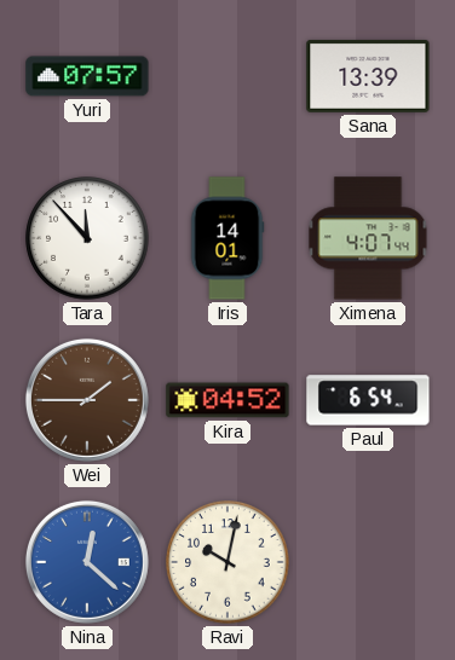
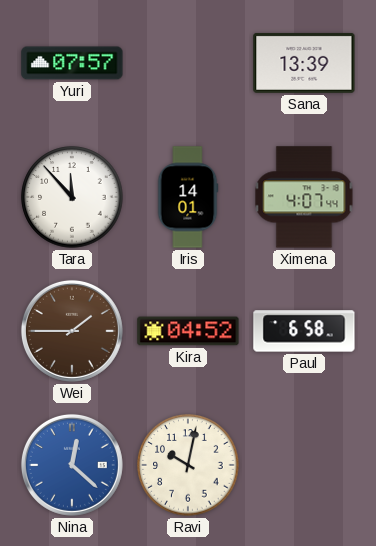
Paul: 6:54 -> 6:58 (304, 331)
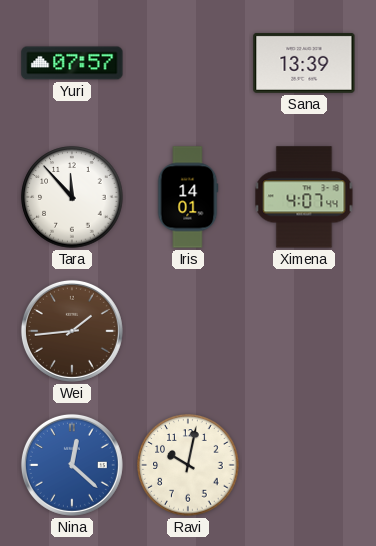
Wei: 1:45 -> 1:44 (72, 331)
Kira: 04:52 -> none (188, 331)
Paul: 6:58 -> none (304, 331)
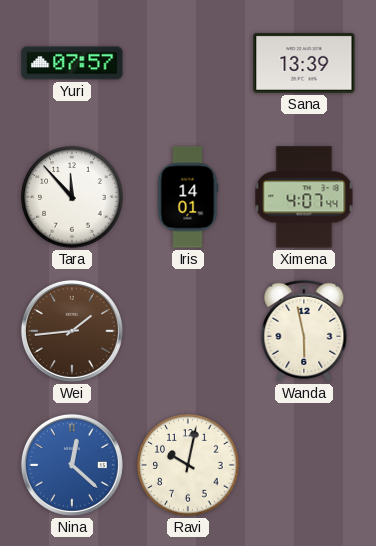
Wanda: none -> 5:58 (304, 331)
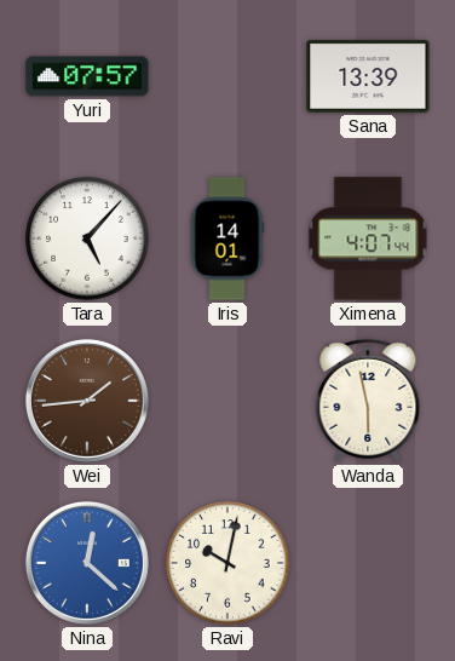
Tara: 11:53 -> 5:07 (87, 238)
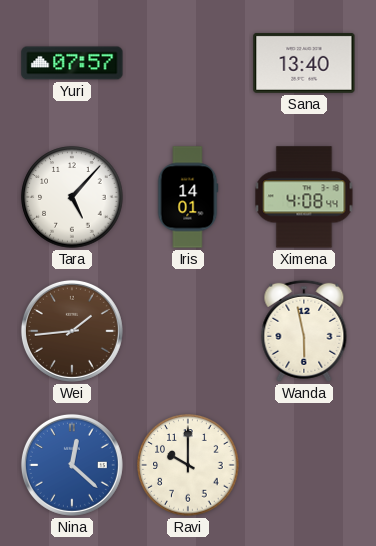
Sana: 13:39 -> 13:40 (304, 63)
Ximena: 4:07 -> 4:08 (304, 197)
Ravi: 10:02 -> 10:00 (188, 465)
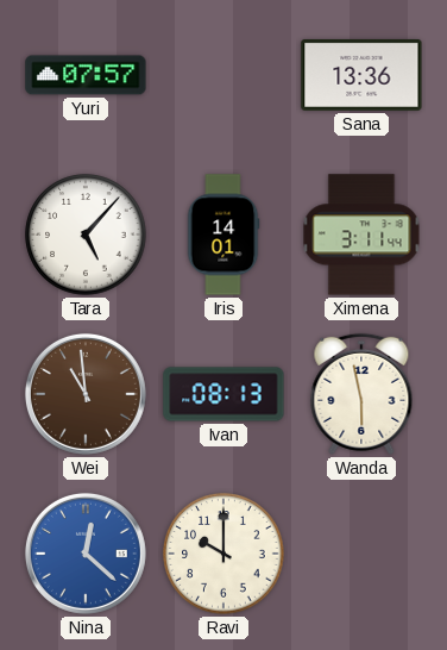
Sana: 13:40 -> 13:36 (361, 75)
Ximena: 4:08 -> 3:11 (361, 235)
Wei: 1:44 -> 10:59 (86, 394)
Ivan: none -> 08:13 (223, 394)
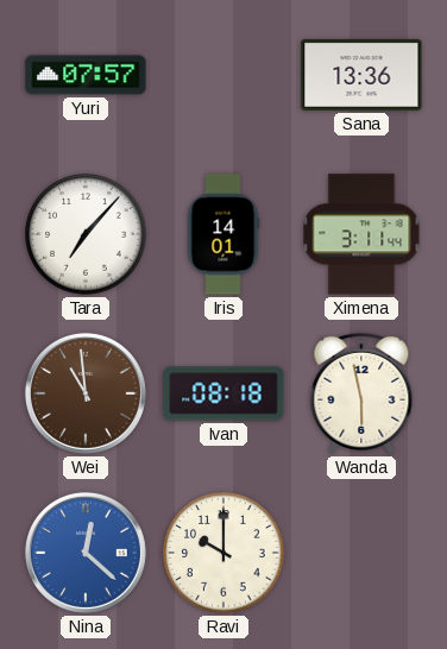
Tara: 5:07 -> 7:07 (86, 234)
Ivan: 08:13 -> 08:18 (223, 393)
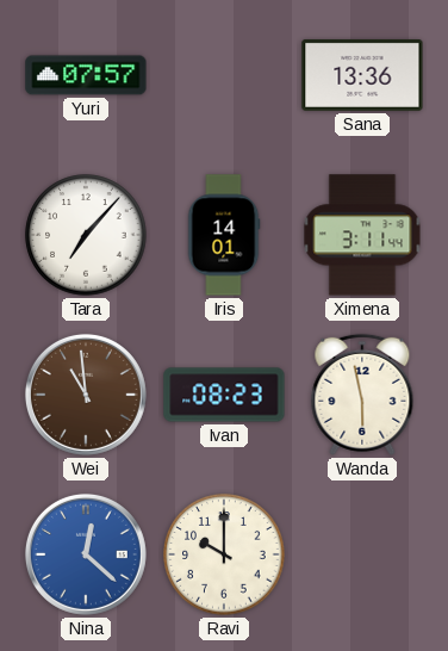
Ivan: 08:18 -> 08:23 (224, 395)
